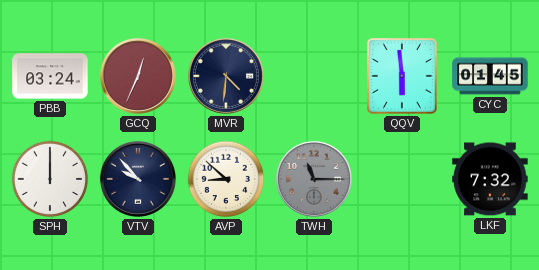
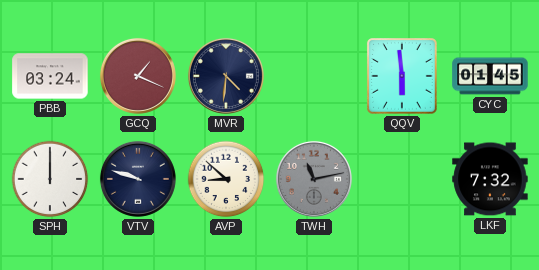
GCQ: 12:34 -> 1:19 (138, 76)
VTV: 9:53 -> 9:48 (138, 179)
TWH: 11:15 -> 11:13 (314, 179)
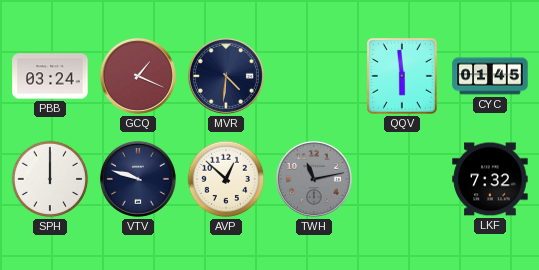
AVP: 8:52 -> 12:52 (226, 179)
